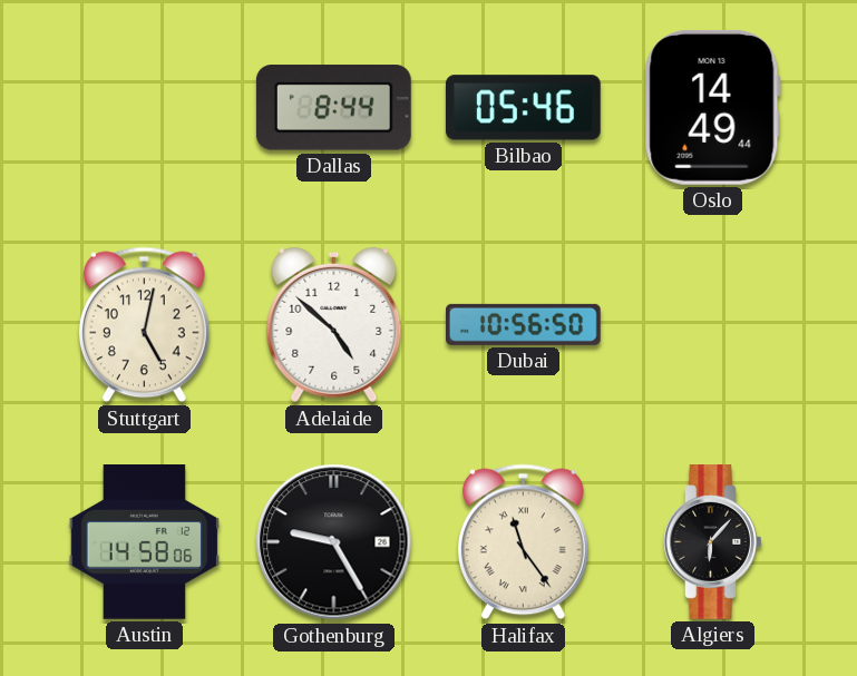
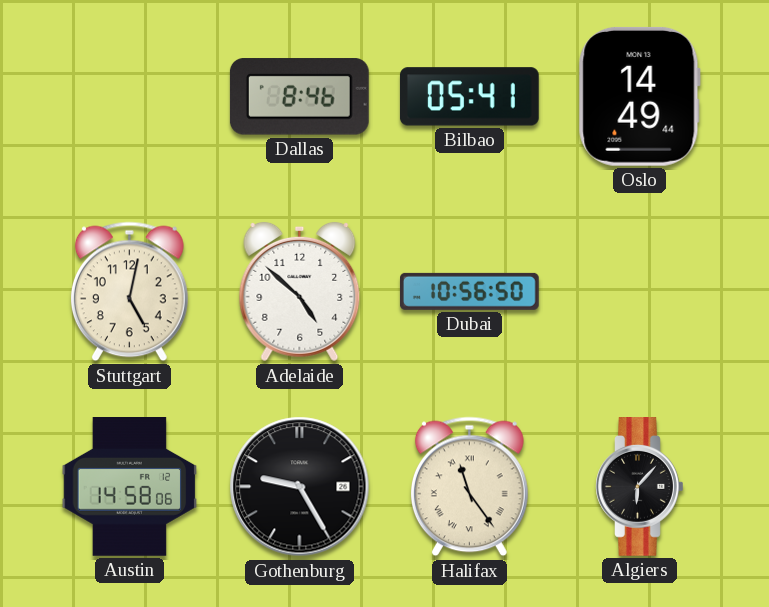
Dallas: 8:44 -> 8:46 (299, 97)
Bilbao: 05:46 -> 05:41 (469, 97)
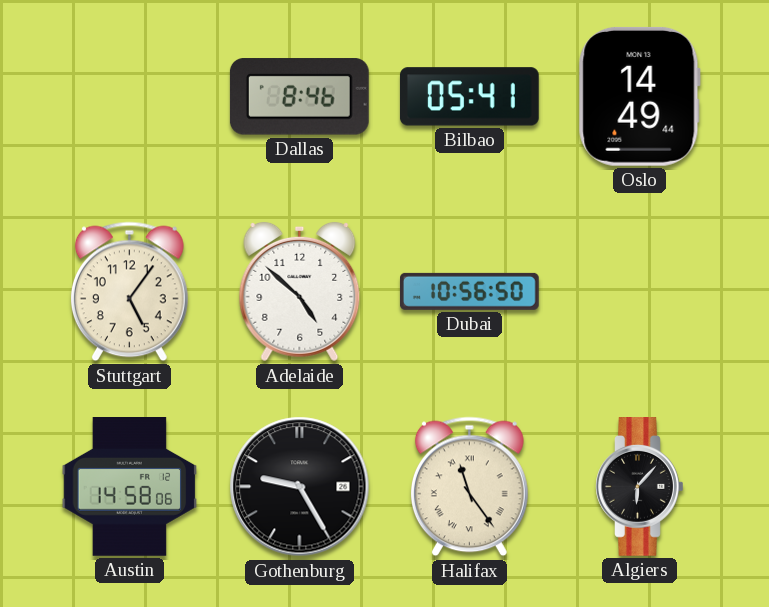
Stuttgart: 5:02 -> 5:06 (129, 292)
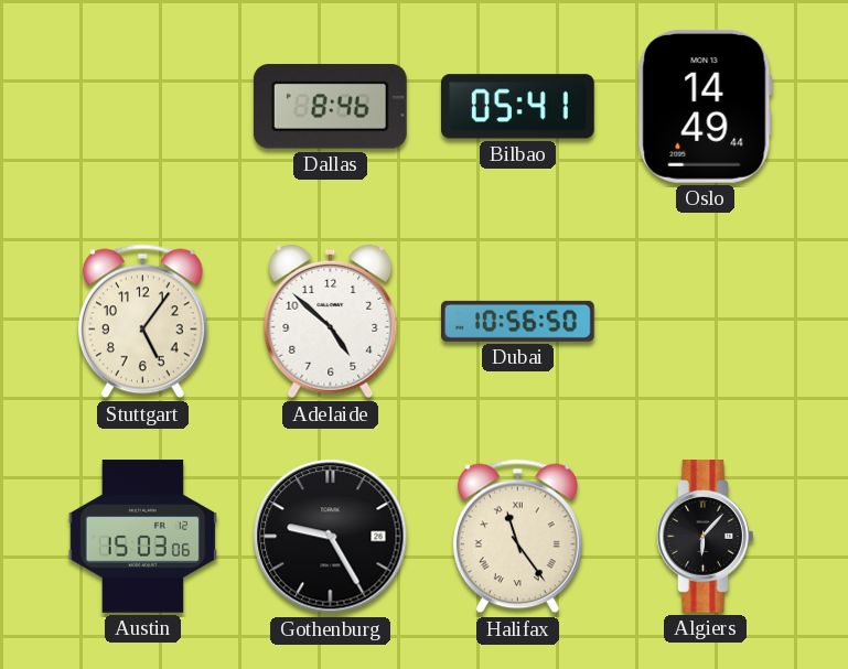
Austin: 14:58 -> 15:03 (143, 537)
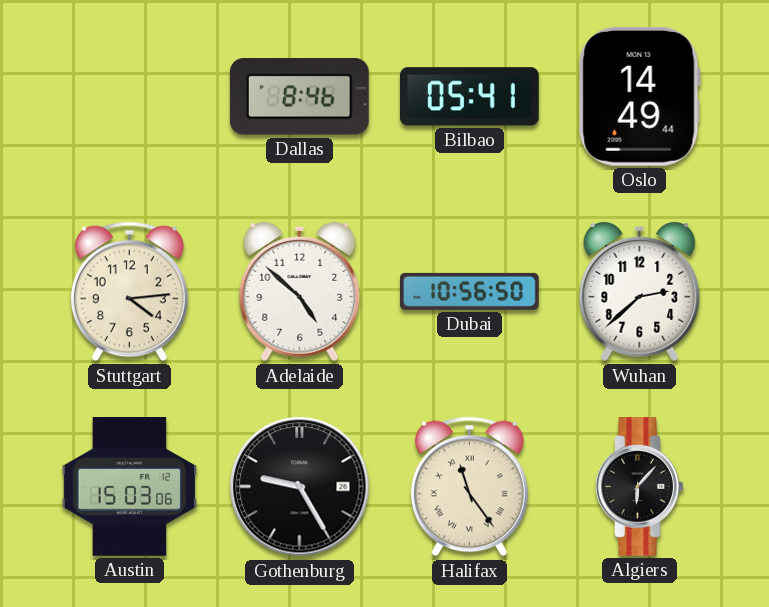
Stuttgart: 5:06 -> 4:14 (129, 292)
Wuhan: none -> 2:38 (640, 292)
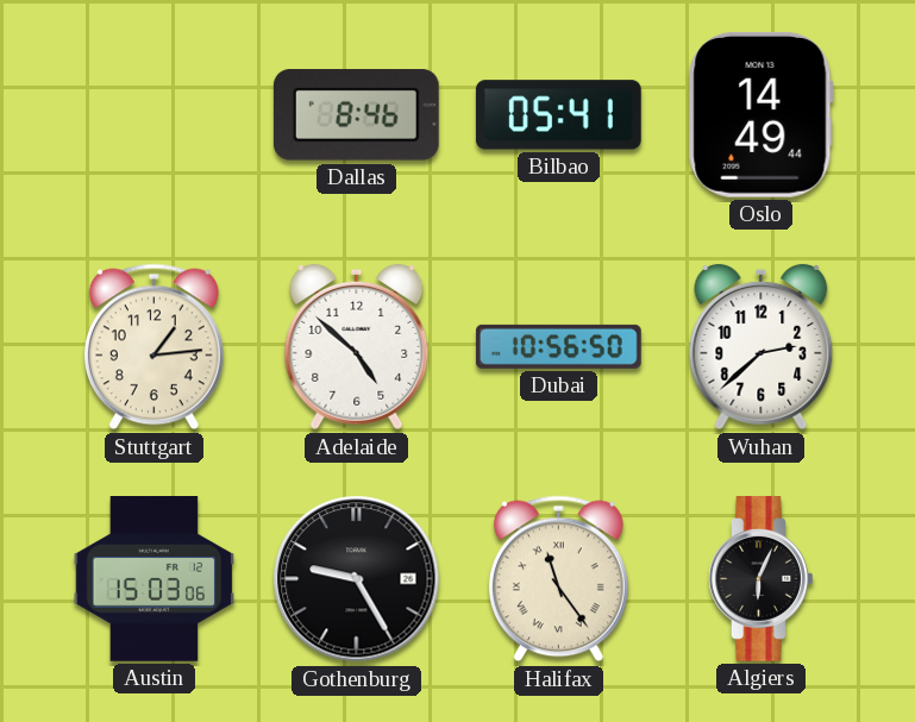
Stuttgart: 4:14 -> 1:14 (153, 347)
Algiers: 6:07 -> 6:04 (762, 579)
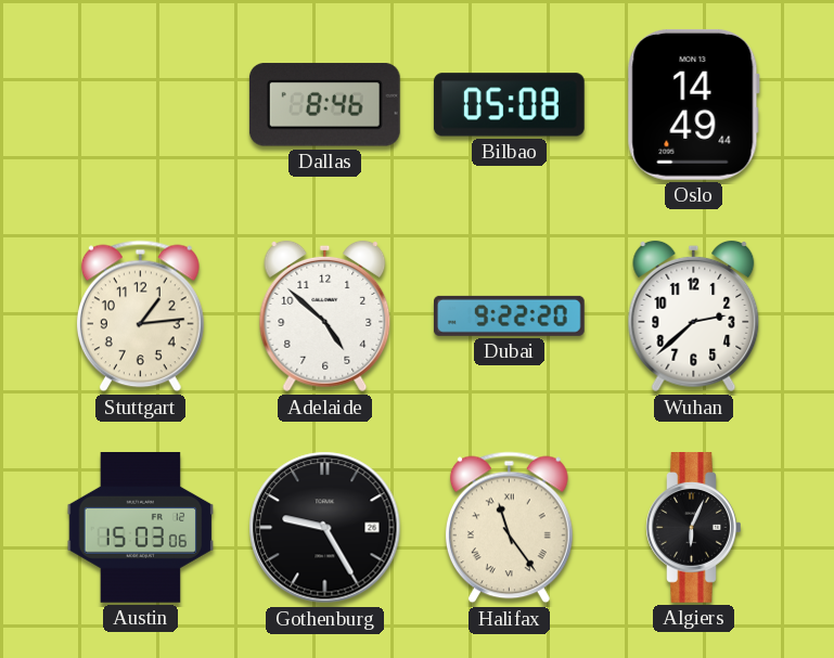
Bilbao: 05:41 -> 05:08 (509, 105)
Dubai: 10:56 -> 9:22 (510, 315)
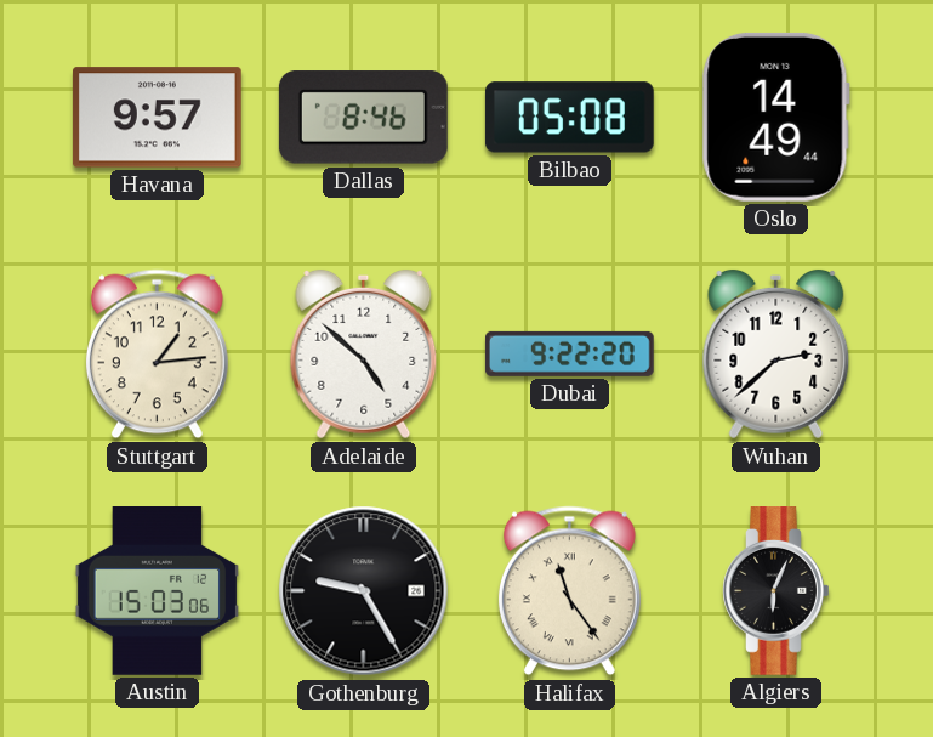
Havana: none -> 9:57 (157, 118)
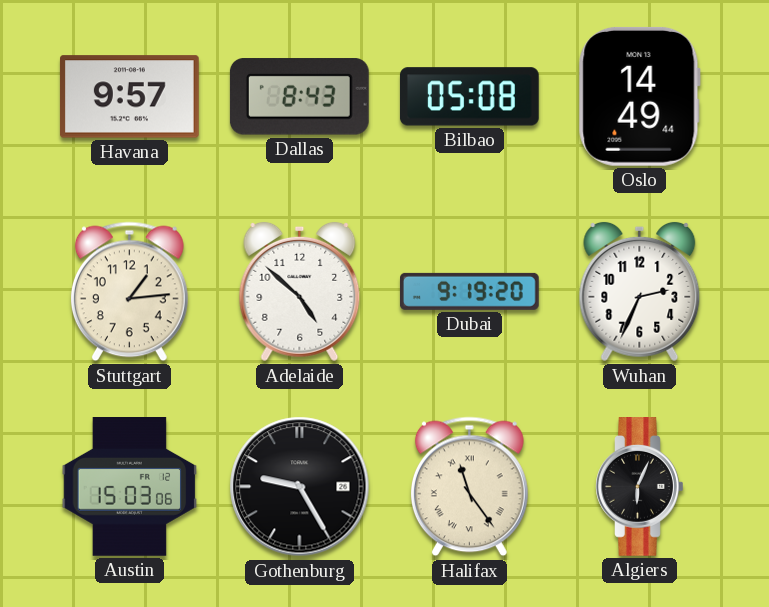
Dallas: 8:46 -> 8:43 (299, 97)
Dubai: 9:22 -> 9:19 (470, 291)
Wuhan: 2:38 -> 2:34 (640, 292)
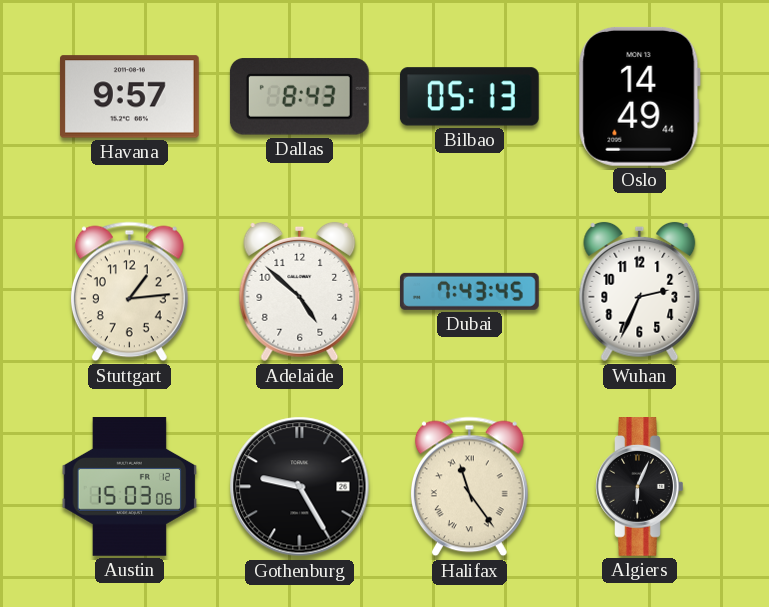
Bilbao: 05:08 -> 05:13 (469, 97)
Dubai: 9:19 -> 7:43 (470, 291)
